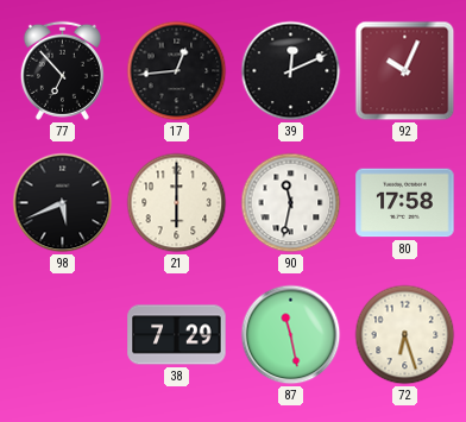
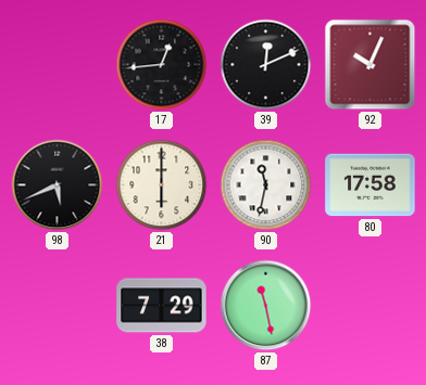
77: 6:53 -> none (62, 70)
72: 6:27 -> none (405, 335)
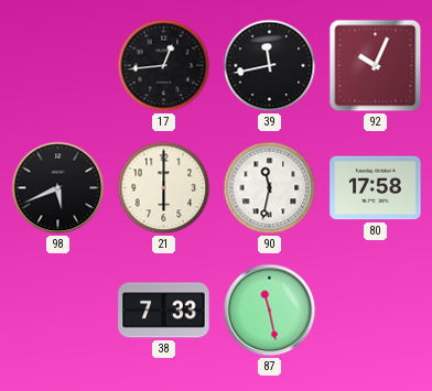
39: 12:11 -> 11:43 (270, 66)
38: 7:29 -> 7:33 (164, 311)
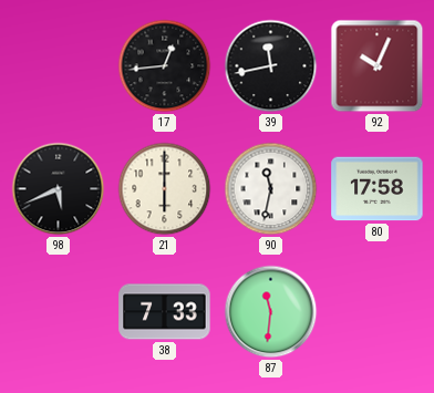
87: 11:28 -> 11:31 (271, 312)
